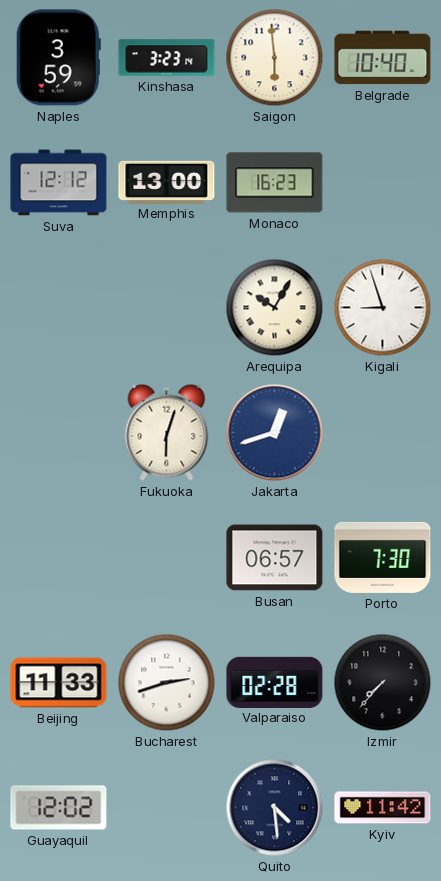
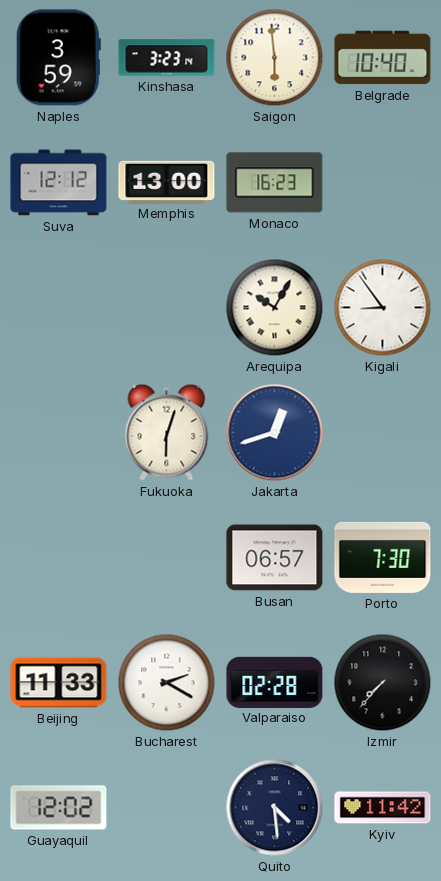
Kigali: 8:57 -> 8:54 (383, 308)
Bucharest: 2:42 -> 2:20 (167, 683)
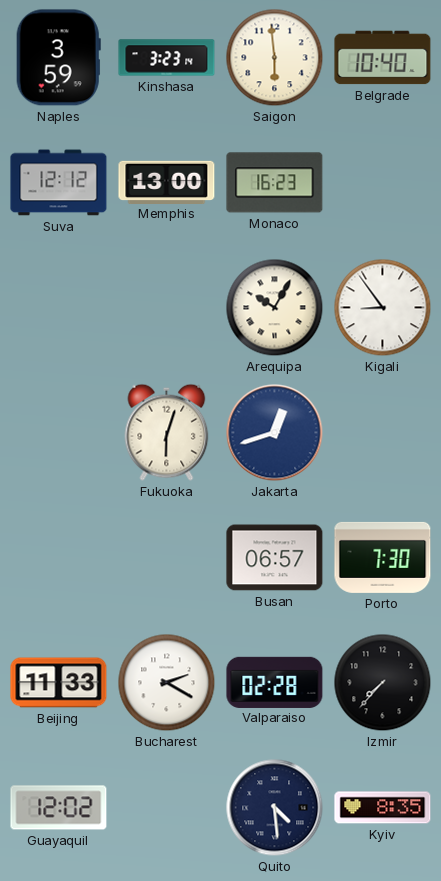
Kyiv: 11:42 -> 8:35 (383, 808)
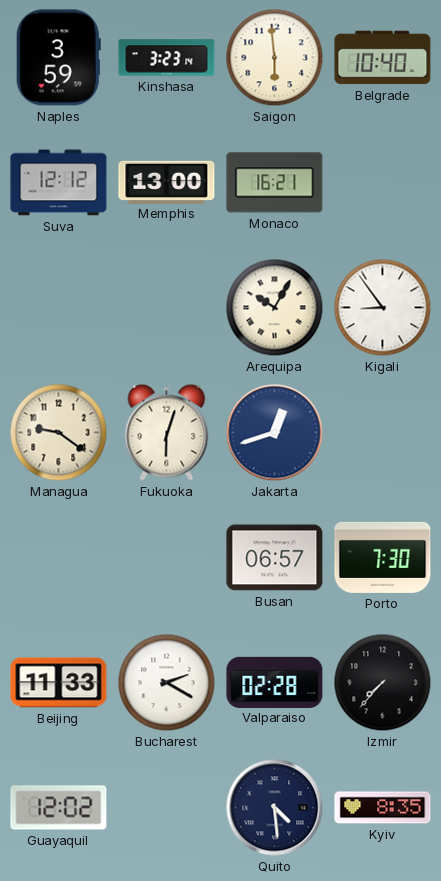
Monaco: 16:23 -> 16:21 (275, 183)
Managua: none -> 9:21 (59, 433)
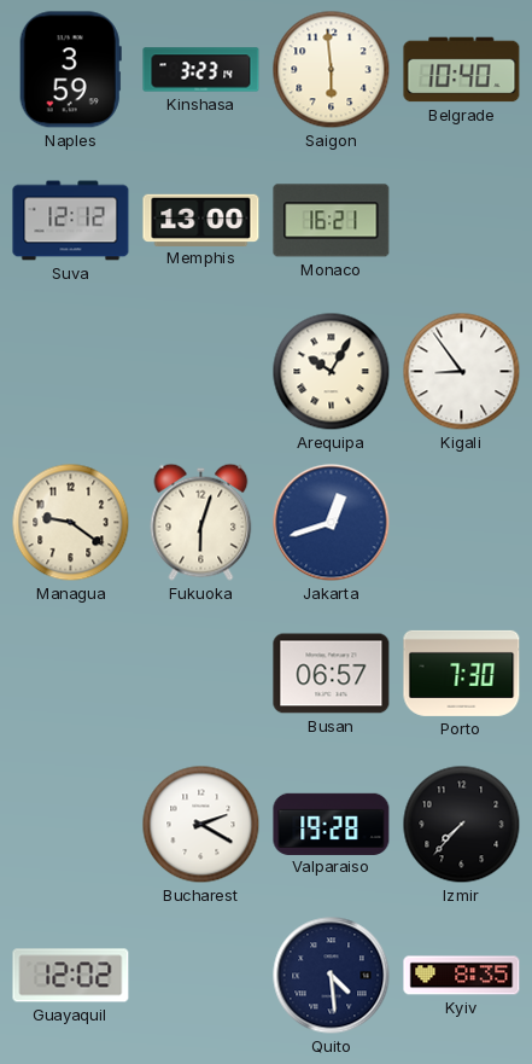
Beijing: 11:33 -> none (59, 683)
Valparaiso: 02:28 -> 19:28 (332, 824)
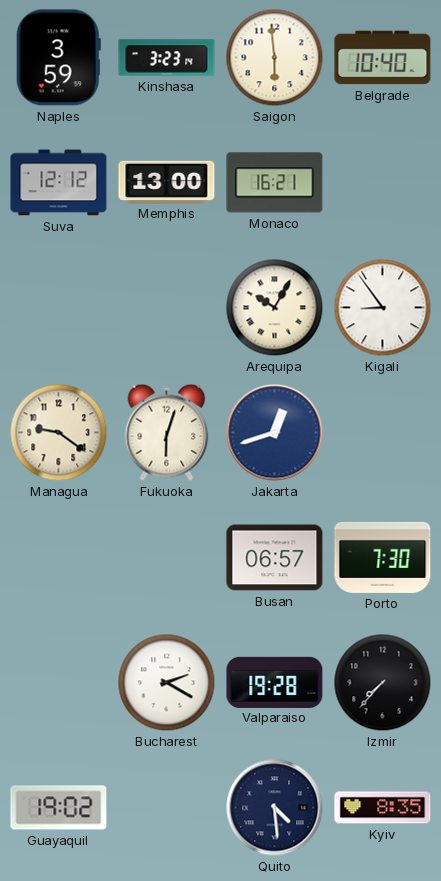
Guayaquil: 12:02 -> 19:02 (59, 808)
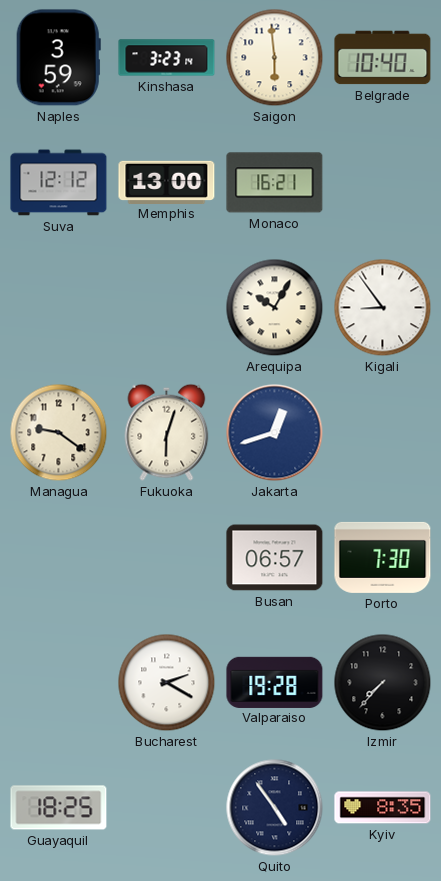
Guayaquil: 19:02 -> 18:25 (59, 808)
Quito: 4:29 -> 4:54 (275, 808)
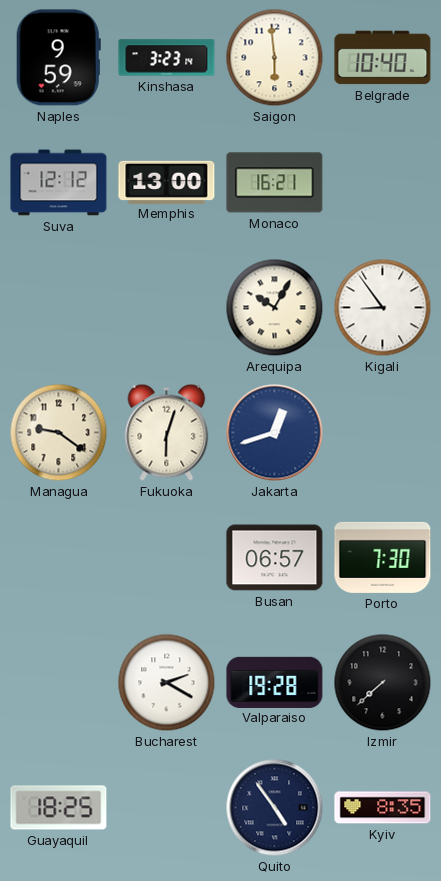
Naples: 3:59 -> 9:59 (58, 58)
Izmir: 7:37 -> 7:38 (383, 683)
